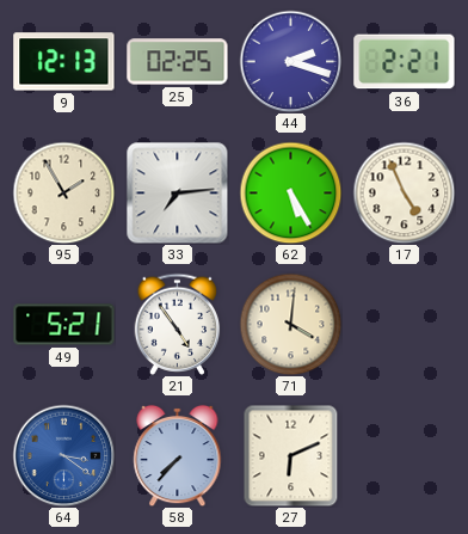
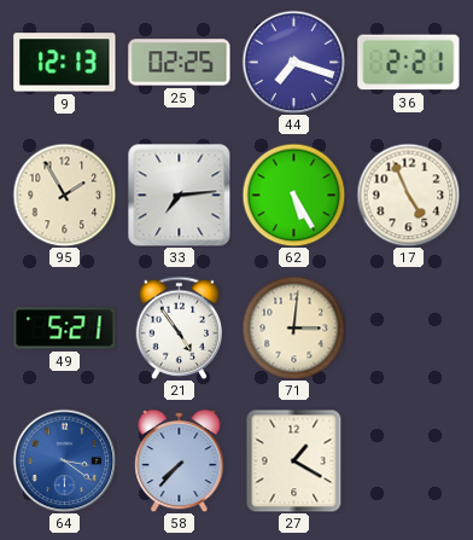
44: 2:18 -> 7:18 (293, 62)
71: 4:01 -> 3:01 (293, 327)
27: 6:11 -> 1:20 (294, 460)
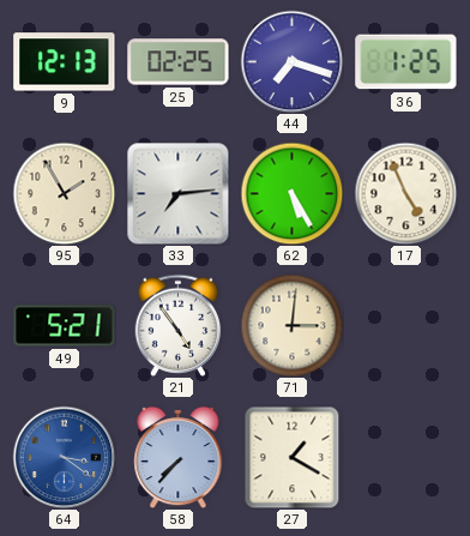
36: 2:21 -> 1:25 (406, 62)
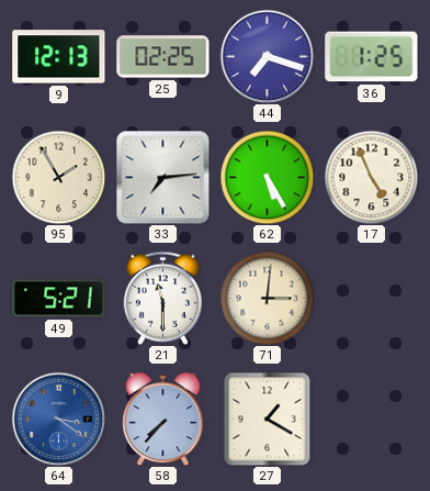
21: 4:54 -> 11:30 (163, 298)
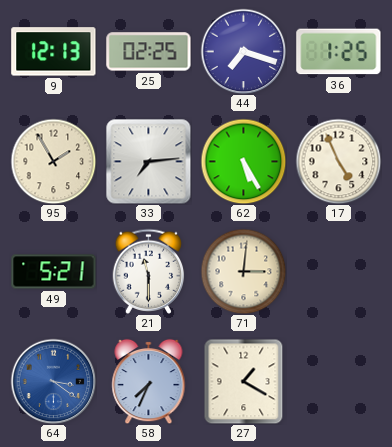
58: 7:37 -> 7:34 (149, 381)
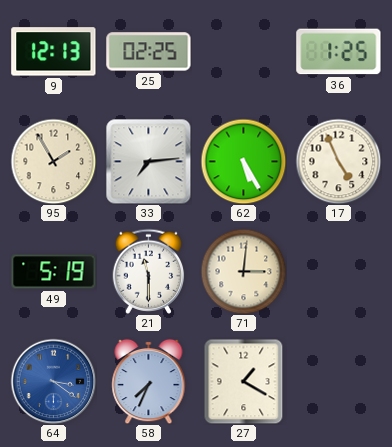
44: 7:18 -> none (243, 51)
49: 5:21 -> 5:19 (54, 272)
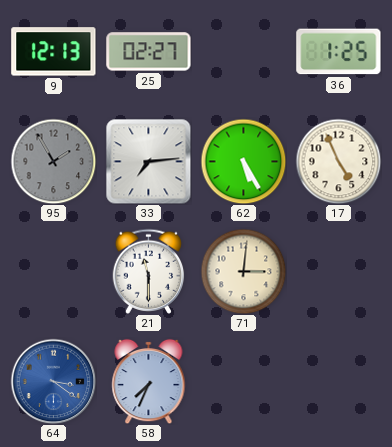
25: 02:25 -> 02:27 (149, 52)
95 dial: cream -> grey (53, 161)
49: 5:19 -> none (54, 272)
27: 1:20 -> none (244, 381)
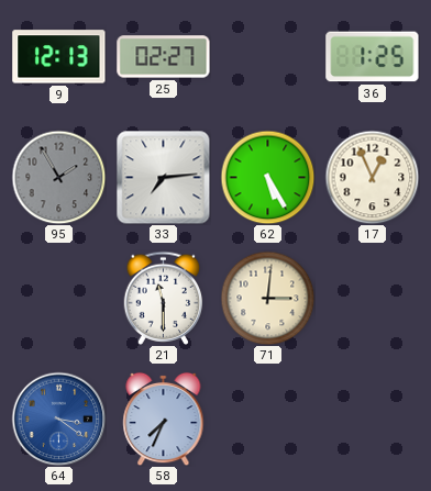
17: 4:56 -> 12:56 (372, 177)
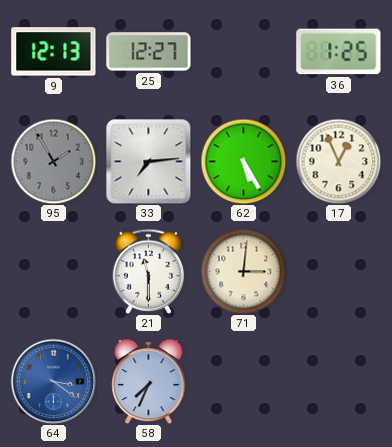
25: 02:27 -> 12:27 (149, 52)
